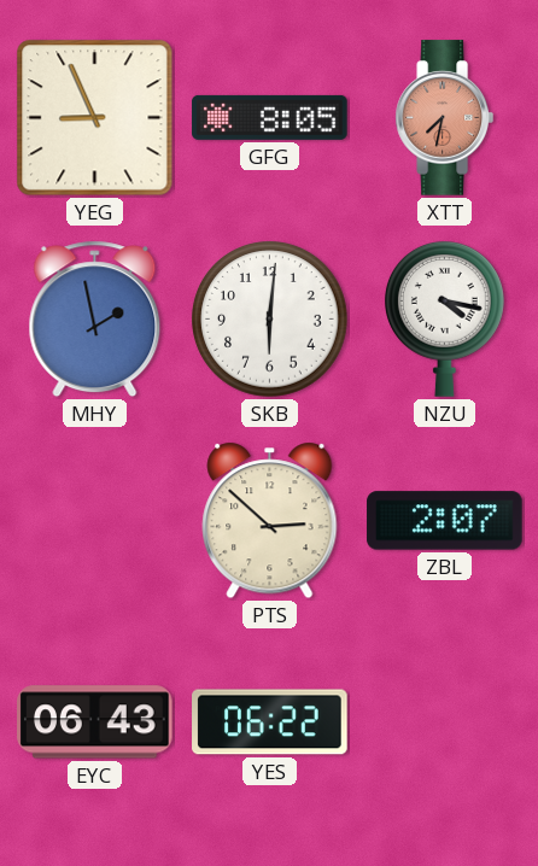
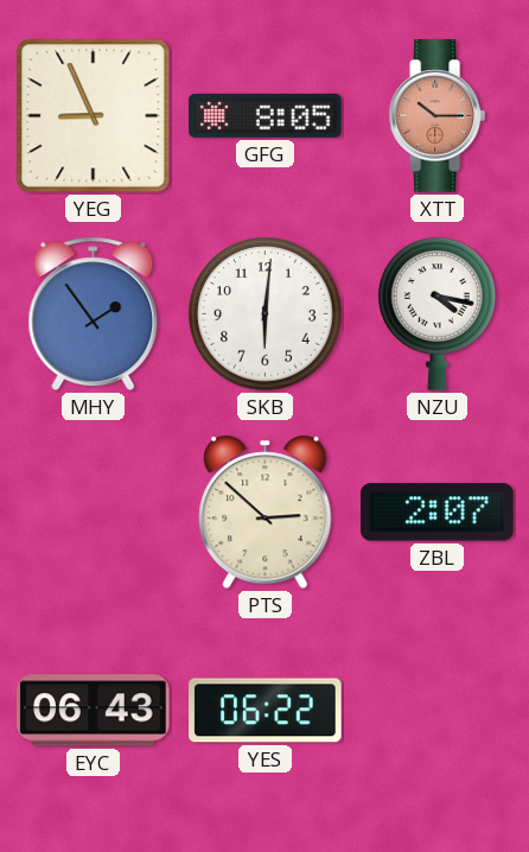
XTT: 7:32 -> 10:15 (436, 116)
MHY: 1:58 -> 1:54 (94, 314)
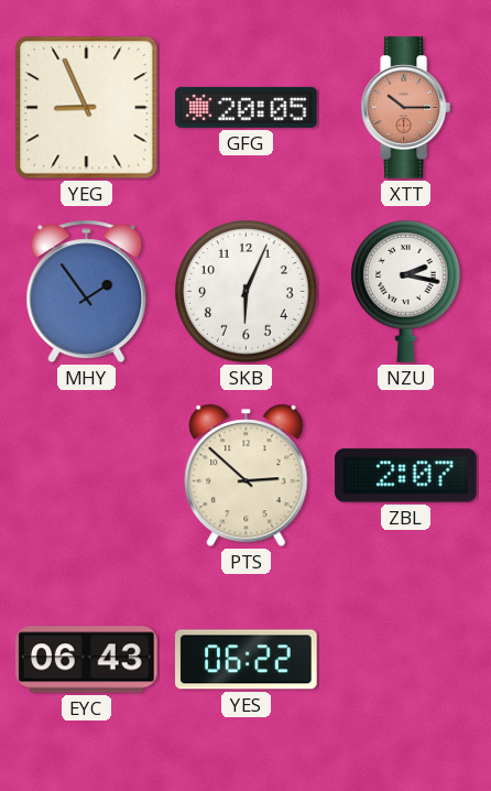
GFG: 8:05 -> 20:05 (247, 107)
SKB: 6:01 -> 6:04 (247, 292)
NZU: 4:17 -> 2:17 (406, 292)
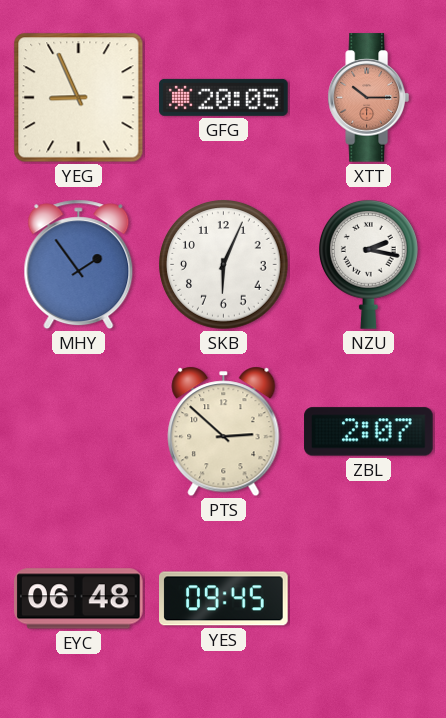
EYC: 06:43 -> 06:48 (79, 599)
YES: 06:22 -> 09:45 (224, 599)
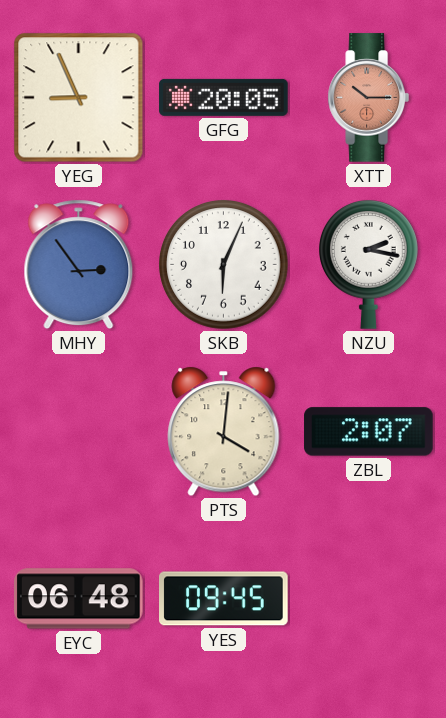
MHY: 1:54 -> 2:54 (79, 265)
PTS: 2:52 -> 4:01 (224, 432)
